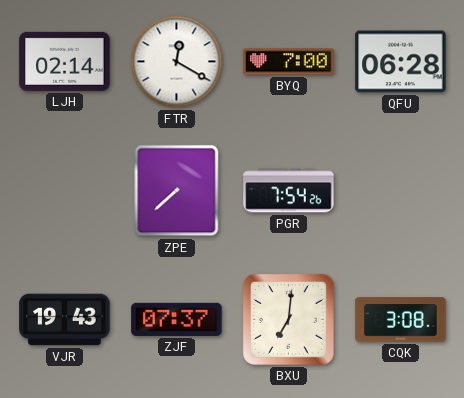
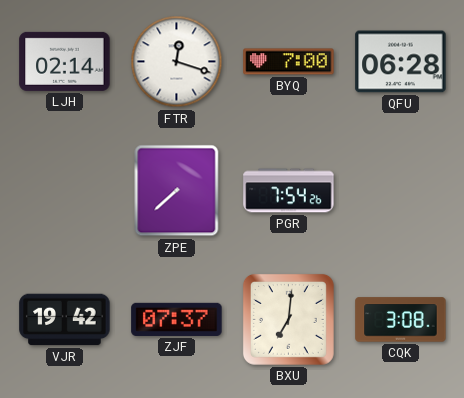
FTR: 12:20 -> 12:18 (177, 62)
VJR: 19:43 -> 19:42 (65, 320)
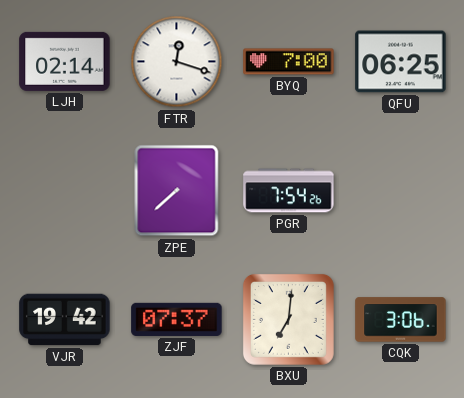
QFU: 06:28 -> 06:25 (401, 62)
CQK: 3:08 -> 3:06 (401, 320)
